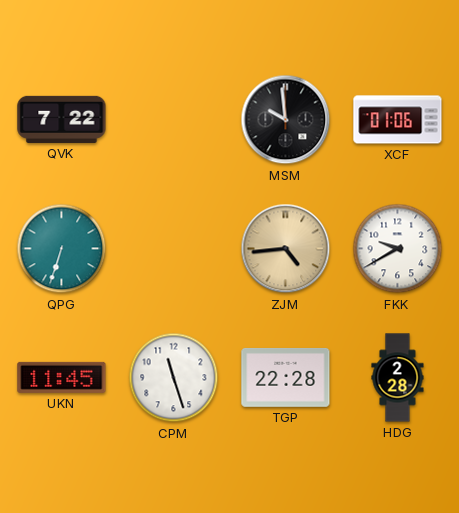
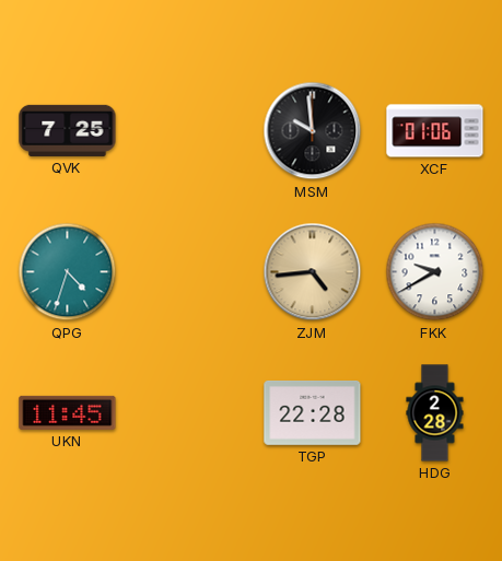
QVK: 7:22 -> 7:25 (68, 130)
QPG: 6:33 -> 4:33 (68, 272)
CPM: 11:27 -> none (174, 378)
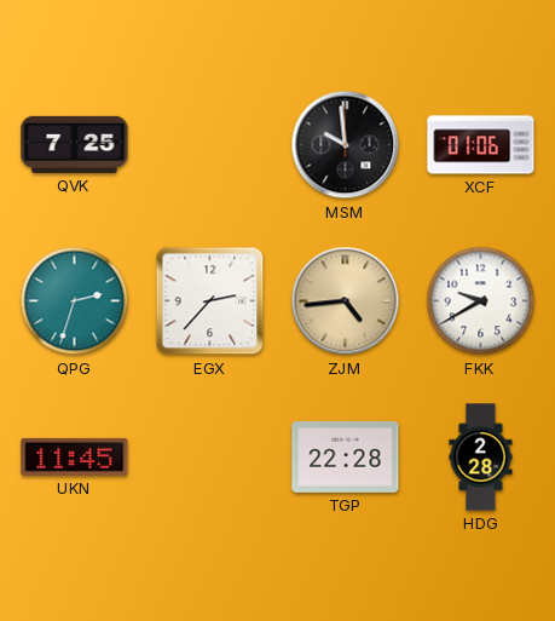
QPG: 4:33 -> 2:33 (75, 301)
EGX: none -> 2:37 (210, 301)
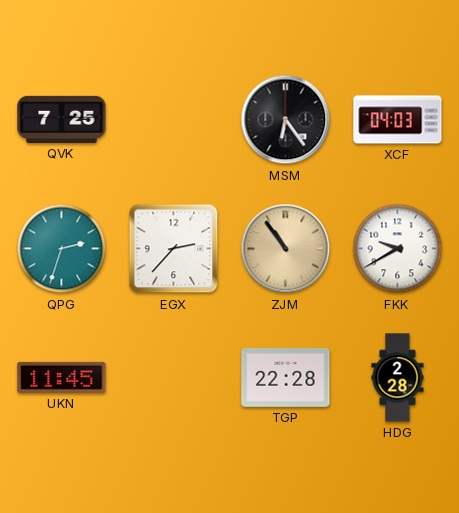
MSM: 9:59 -> 6:24 (286, 120)
XCF: 01:06 -> 04:03 (398, 120)
ZJM: 4:44 -> 10:54 (286, 249)
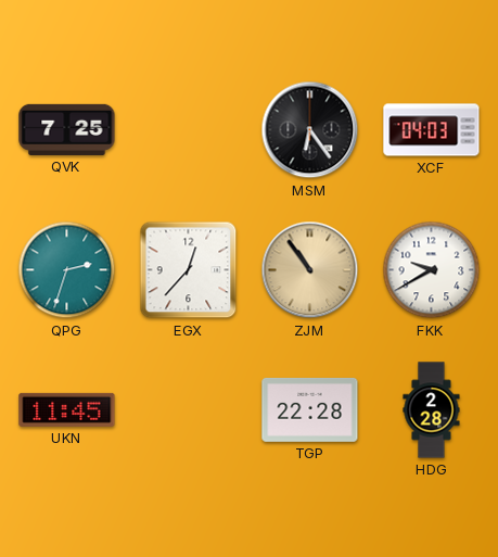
EGX: 2:37 -> 12:37 (189, 270)
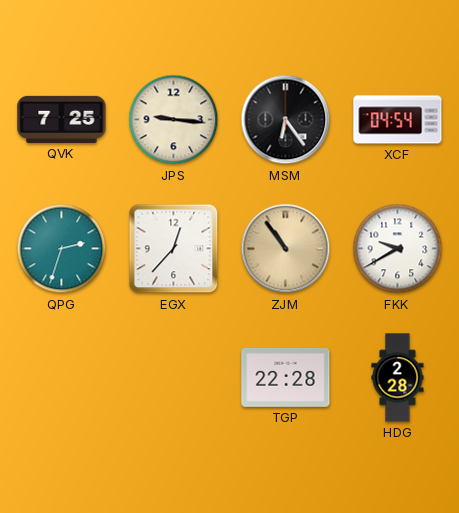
JPS: none -> 9:16 (174, 120)
XCF: 04:03 -> 04:54 (398, 120)
UKN: 11:45 -> none (67, 409)
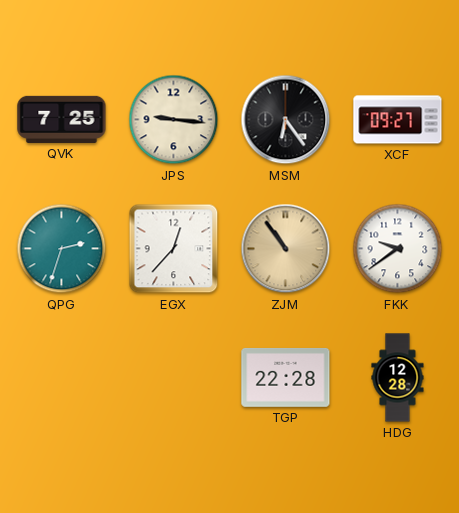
XCF: 04:54 -> 09:27 (398, 120)
FKK: 9:40 -> 9:39 (398, 249)
HDG: 2:28 -> 12:28 (398, 378)
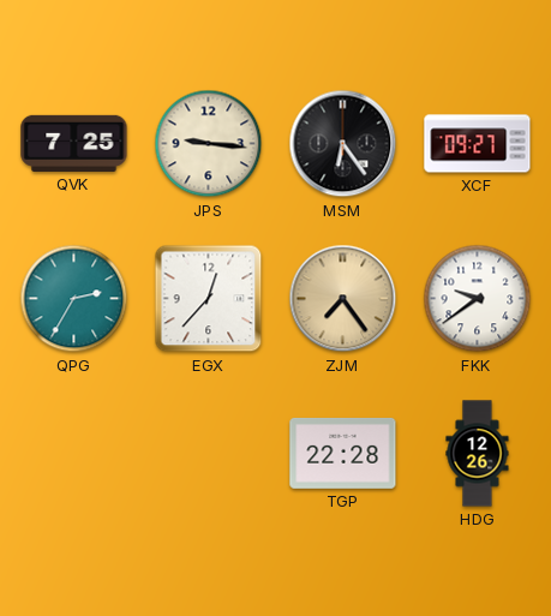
QPG: 2:33 -> 2:35 (74, 299)
ZJM: 10:54 -> 7:24 (343, 299)
HDG: 12:28 -> 12:26 (478, 454)
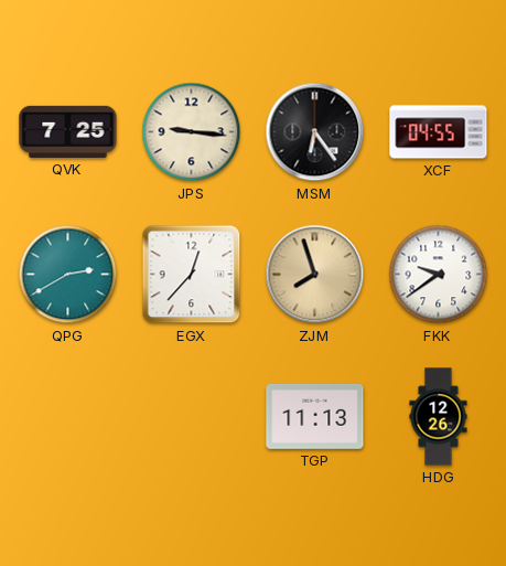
XCF: 09:27 -> 04:55 (439, 132)
QPG: 2:35 -> 2:40 (68, 275)
ZJM: 7:24 -> 7:57 (315, 275)
TGP: 22:28 -> 11:13 (315, 416)
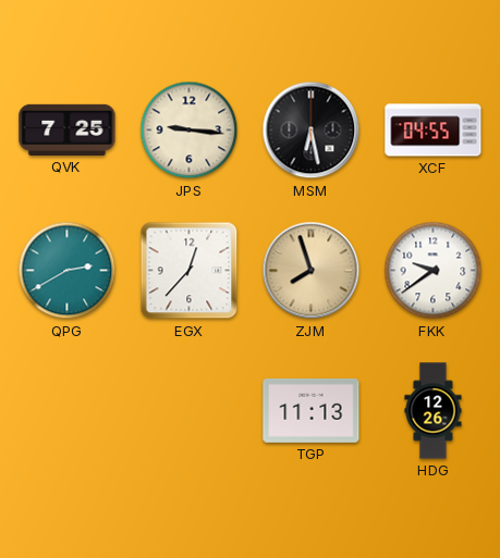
MSM: 6:24 -> 6:28 (312, 131)
